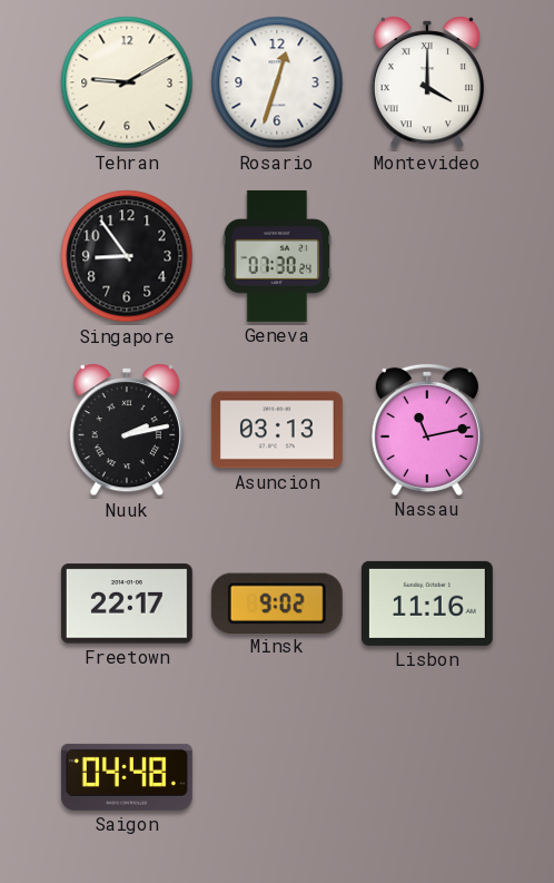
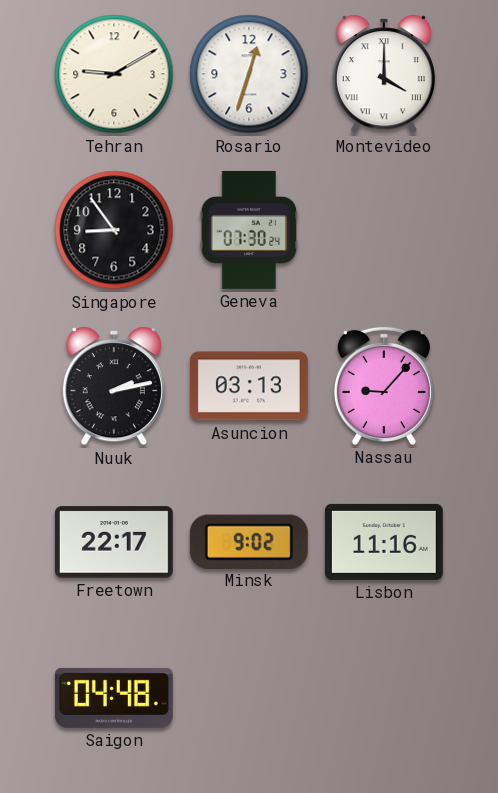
Nassau: 11:13 -> 9:07 (384, 386)
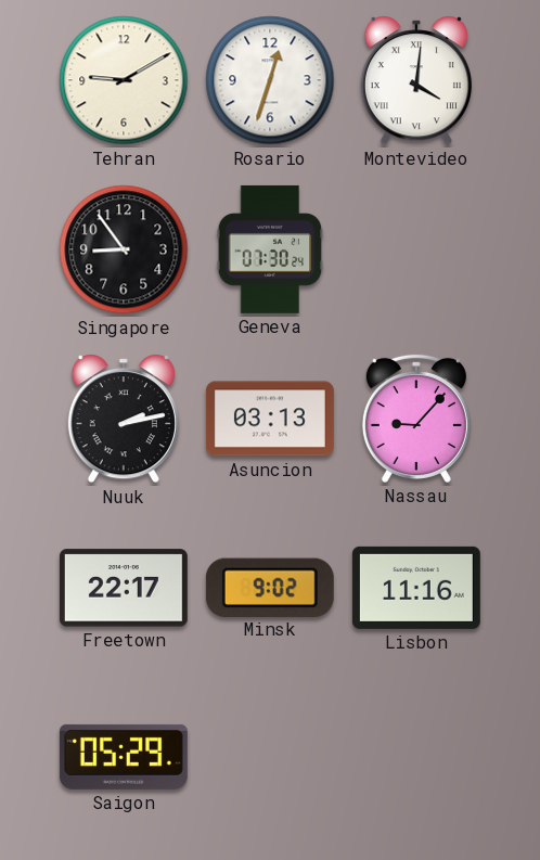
Montevideo: 4:00 -> 4:01 (416, 80)
Saigon: 04:48 -> 05:29 (124, 757)
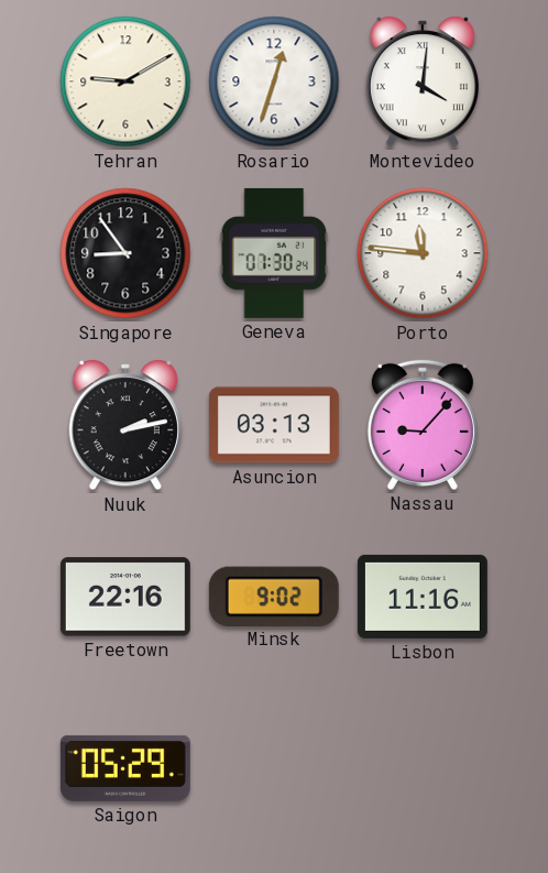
Porto: none -> 11:46 (423, 253)
Freetown: 22:17 -> 22:16 (125, 597)
